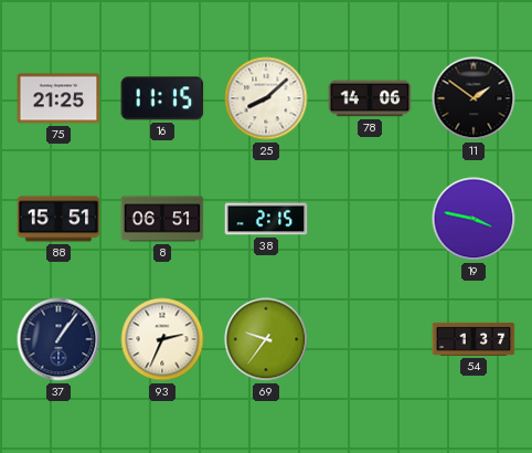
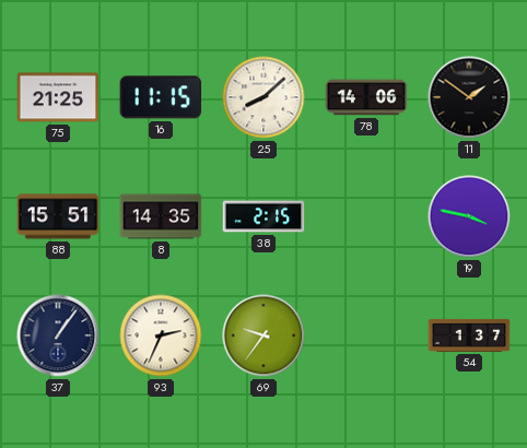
8: 06:51 -> 14:35 (161, 216)
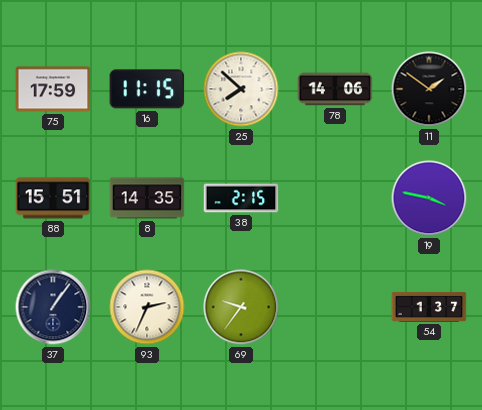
75: 21:25 -> 17:59 (53, 89)
25: 8:08 -> 7:52 (241, 89)
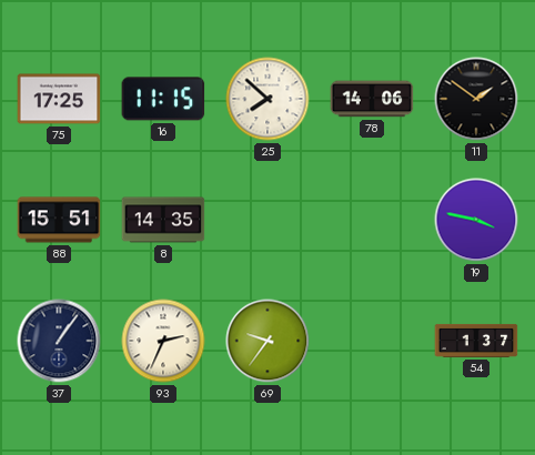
75: 17:59 -> 17:25 (59, 99)
38: 2:15 -> none (241, 198)
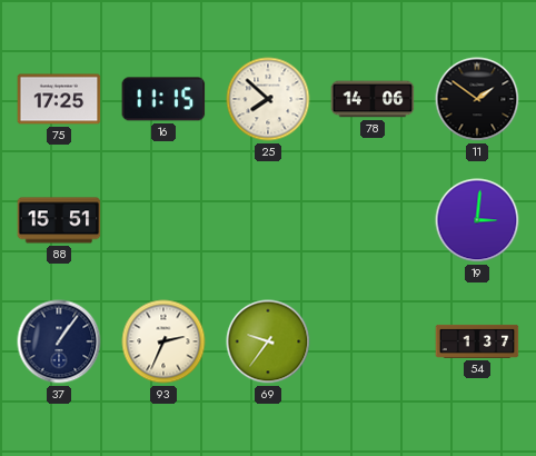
8: 14:35 -> none (163, 220)
19: 3:47 -> 3:01 (477, 220)
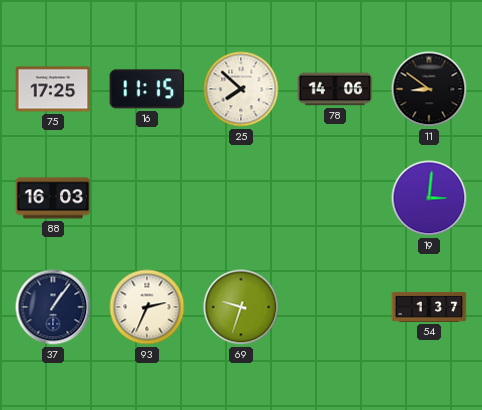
11: 1:51 -> 8:51 (429, 89)
88: 15:51 -> 16:03 (53, 198)
69: 9:36 -> 9:33 (241, 307)
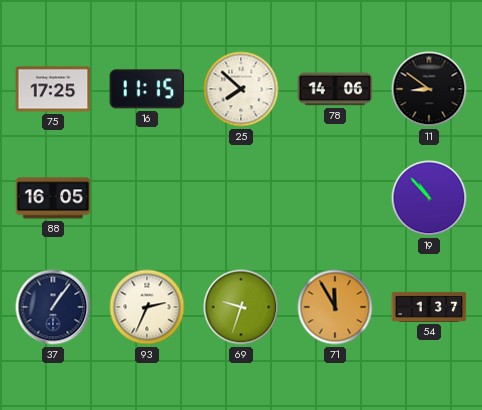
88: 16:03 -> 16:05 (53, 198)
19: 3:01 -> 10:53 (429, 198)
71: none -> 11:55 (335, 307)
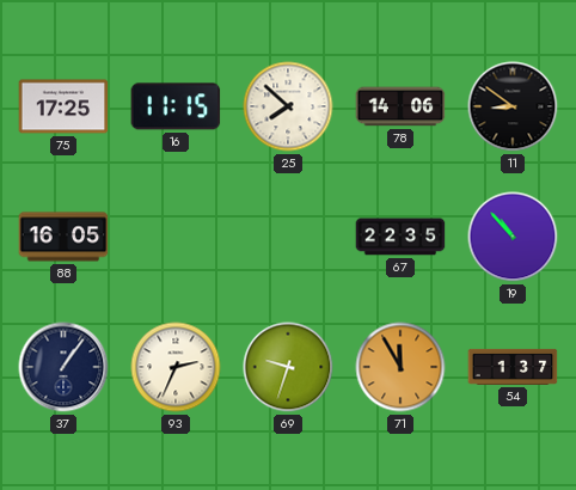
67: none -> 22:35 (400, 237)
